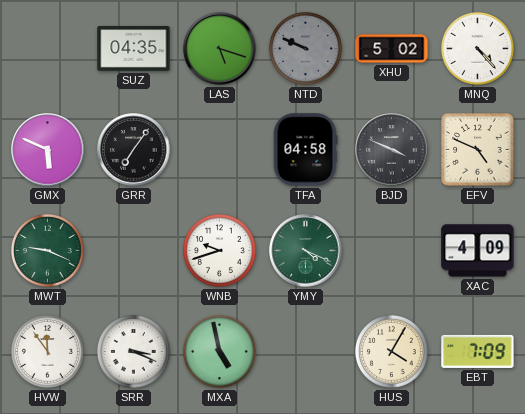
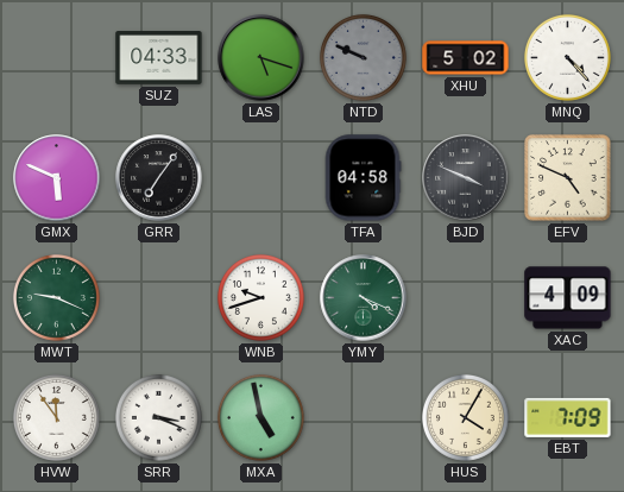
SUZ: 04:35 -> 04:33 (159, 58)
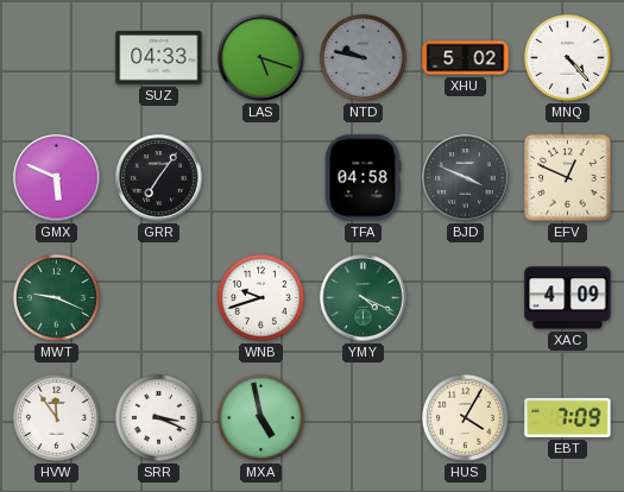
NTD: 9:49 -> 9:47 (363, 57)
EFV: 4:49 -> 12:49 (568, 178)
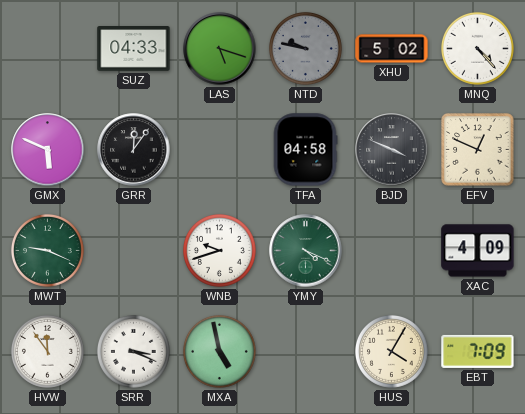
GRR: 7:06 -> 12:06 (134, 150)
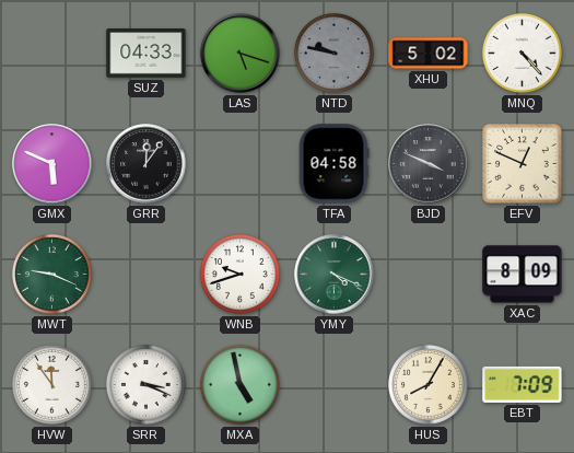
XAC: 4:09 -> 8:09 (523, 275)
HUS: 4:05 -> 8:05 (427, 384)
